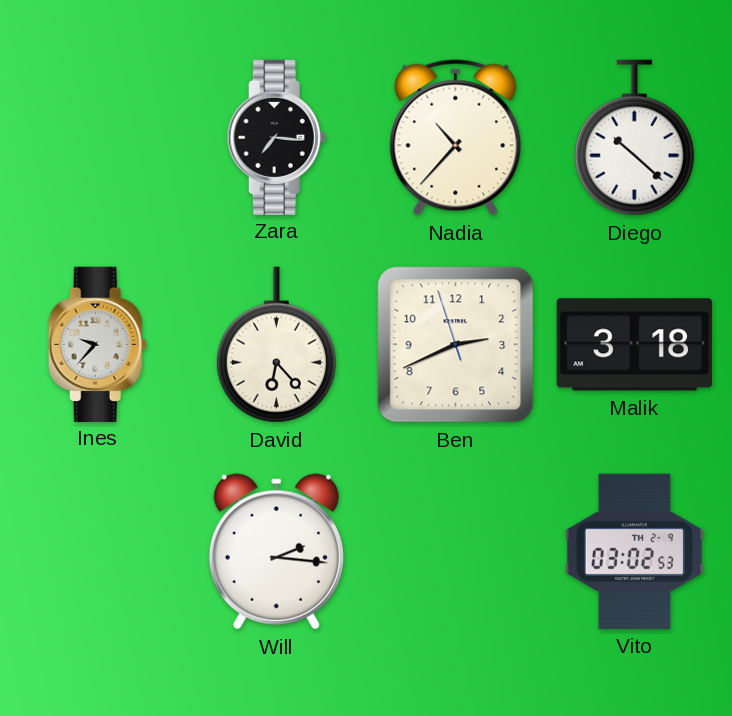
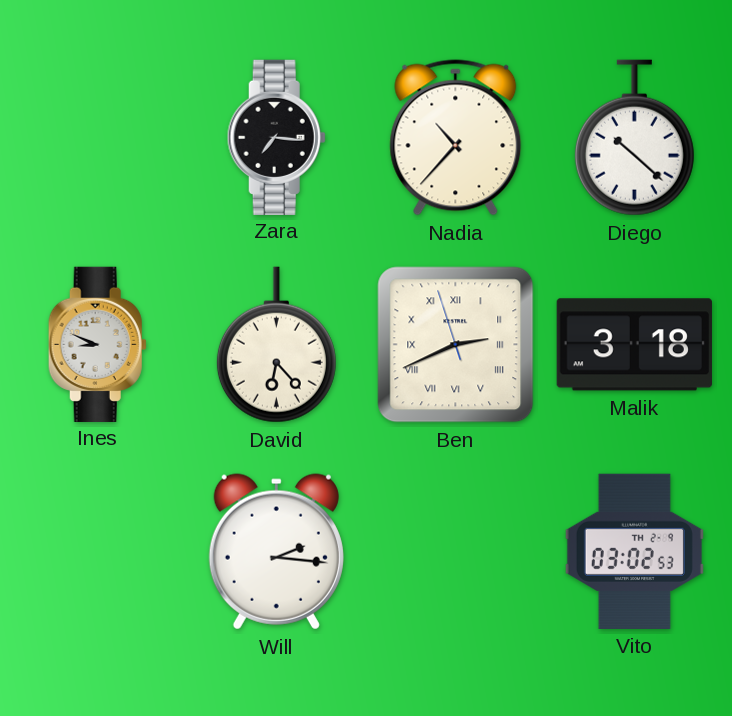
Ines: 9:37 -> 8:49 (97, 344)
Ben numerals: Arabic -> Roman (456, 345)
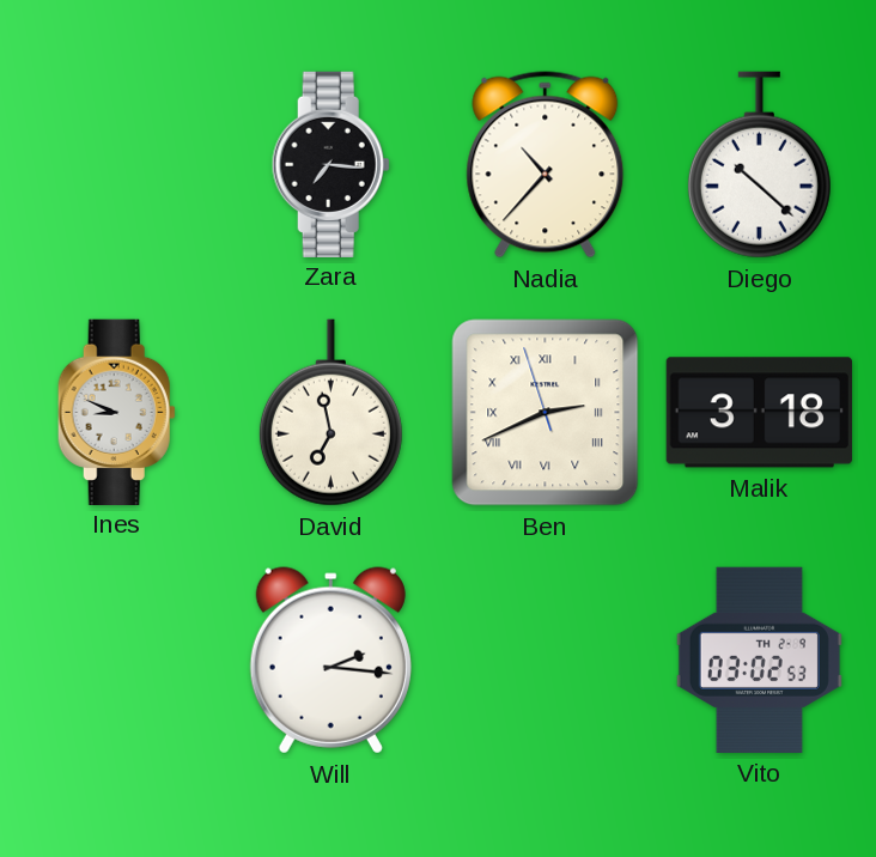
David: 6:23 -> 6:58 (330, 413)
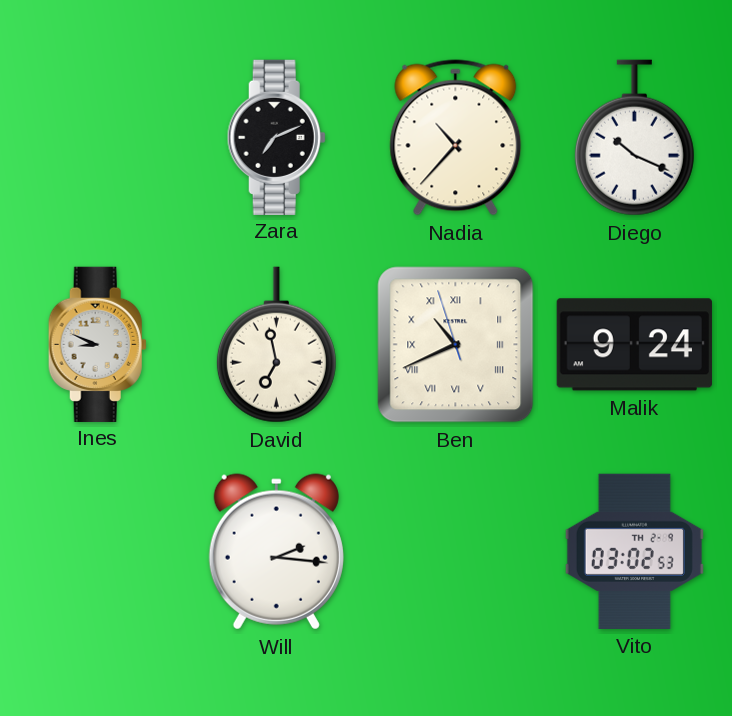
Zara: 7:16 -> 7:11 (276, 137)
Diego: 10:22 -> 10:19 (634, 138)
Ben: 2:40 -> 10:40 (456, 345)
Malik: 3:18 -> 9:24 (634, 345)
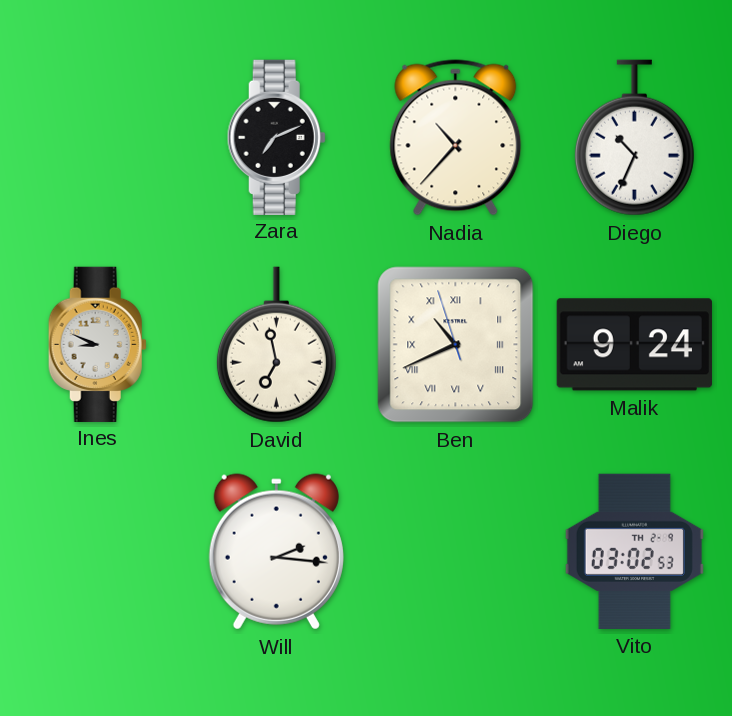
Diego: 10:19 -> 10:34 (634, 138)
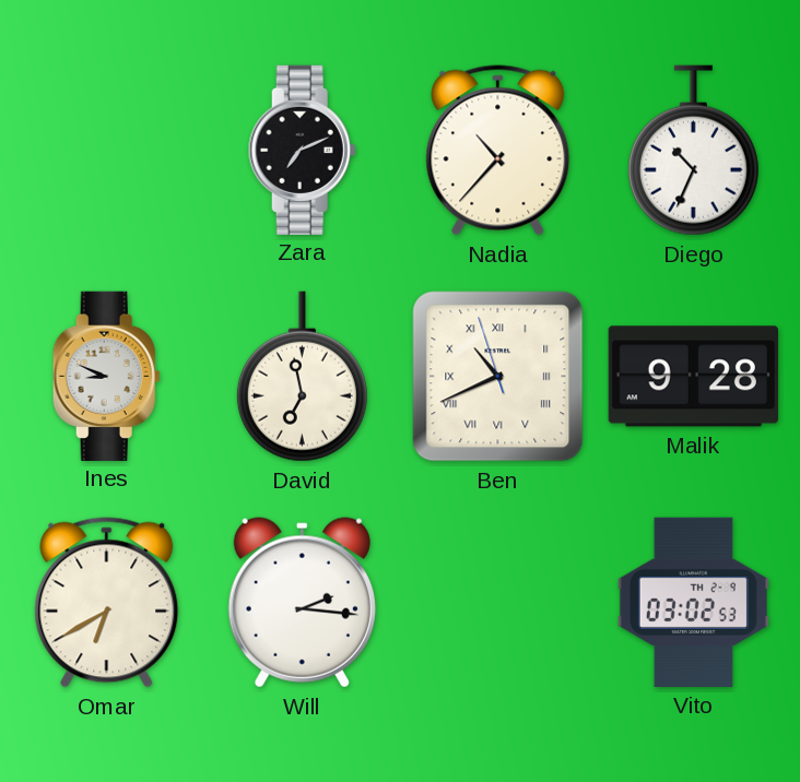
Malik: 9:24 -> 9:28 (693, 377)
Omar: none -> 6:40 (107, 603)
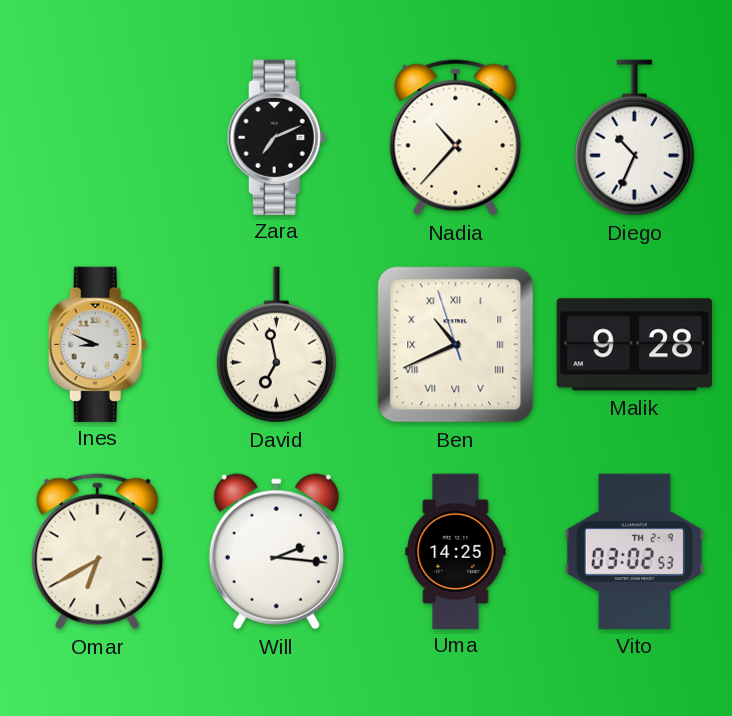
Uma: none -> 14:25 (456, 551)
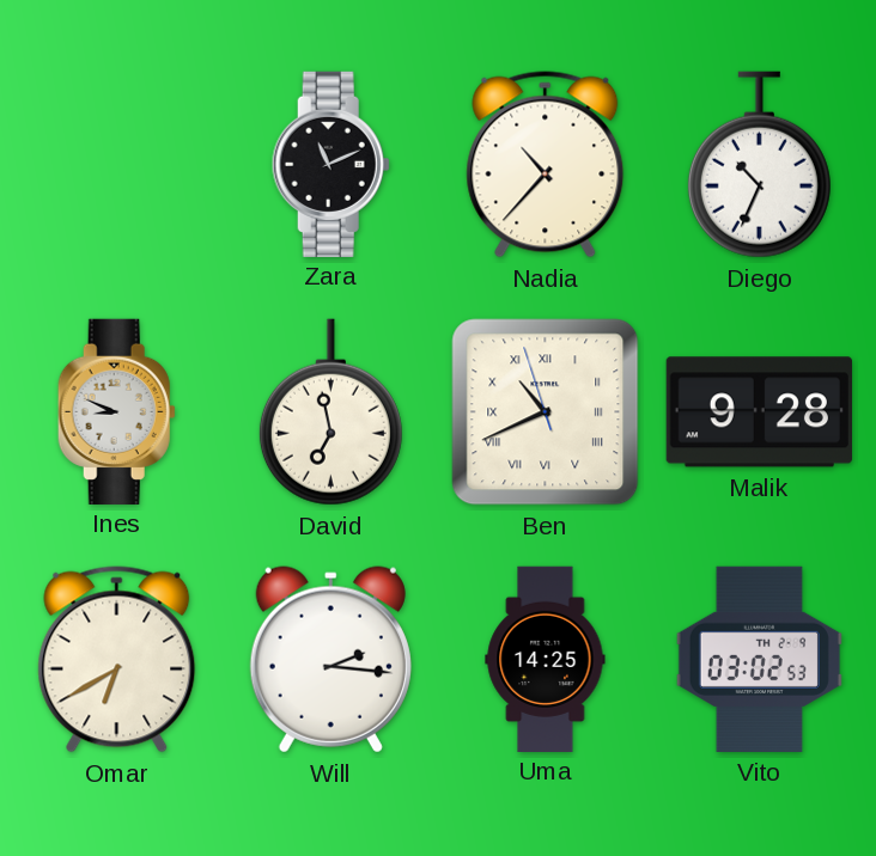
Zara: 7:11 -> 11:11 (330, 164)
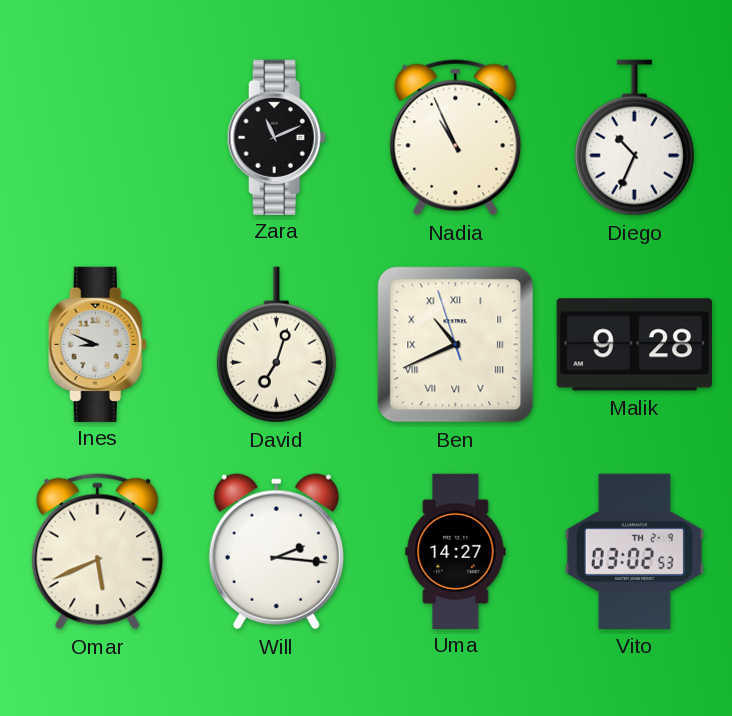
Nadia: 10:37 -> 10:56 (456, 138)
David: 6:58 -> 7:03 (276, 345)
Omar: 6:40 -> 5:41 (98, 552)
Uma: 14:25 -> 14:27 (456, 551)
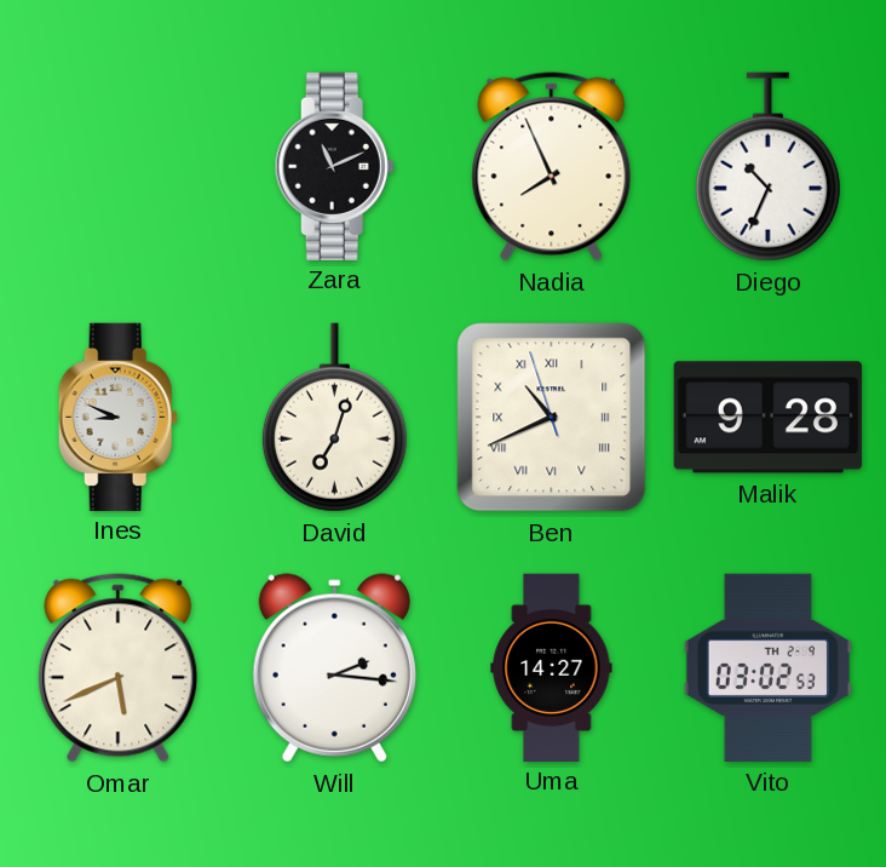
Nadia: 10:56 -> 7:56 (552, 167)
